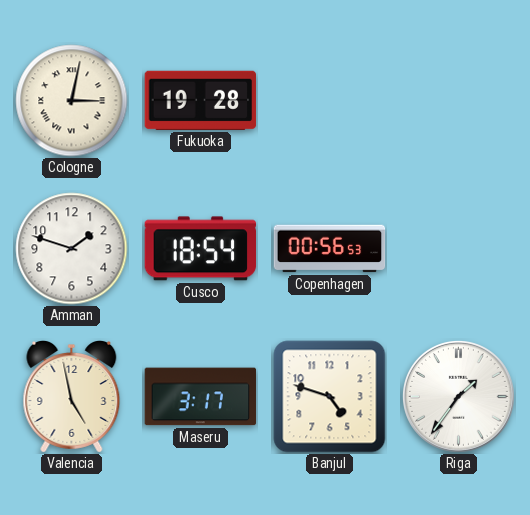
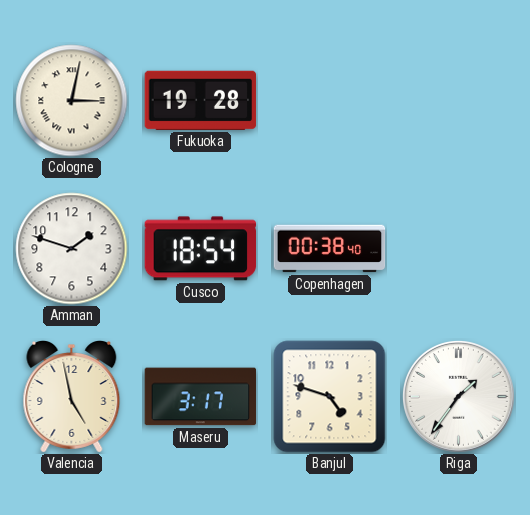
Copenhagen: 00:56 -> 00:38 (330, 249)
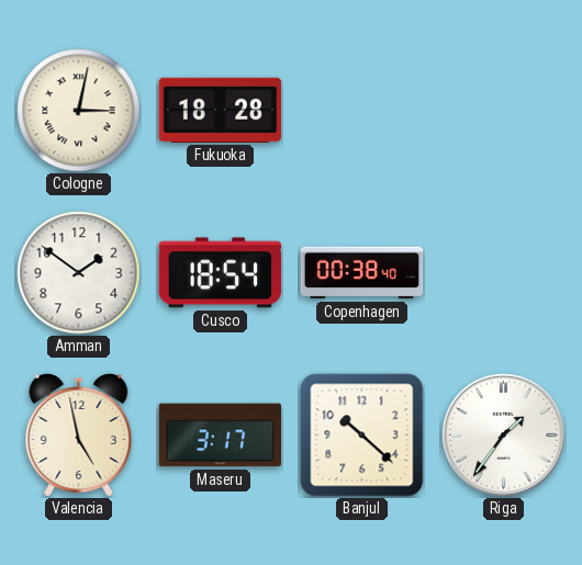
Fukuoka: 19:28 -> 18:28 (221, 110)
Amman: 1:48 -> 1:51 (79, 273)
Banjul: 4:48 -> 10:22 (362, 436)
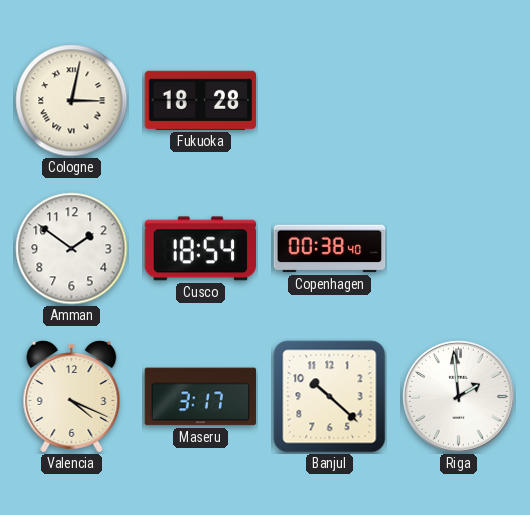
Valencia: 4:58 -> 4:19 (72, 397)
Riga: 1:36 -> 1:59 (458, 396)
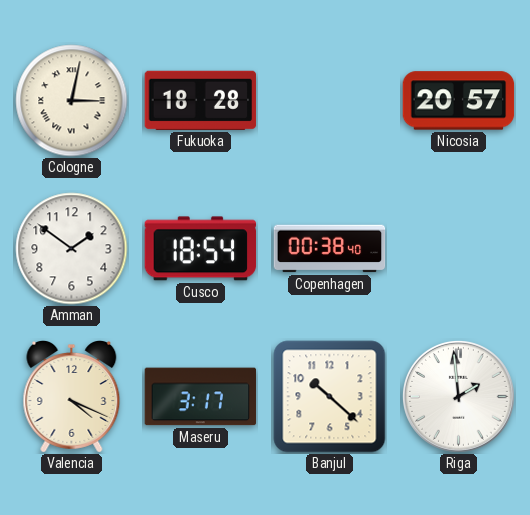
Nicosia: none -> 20:57 (459, 101)
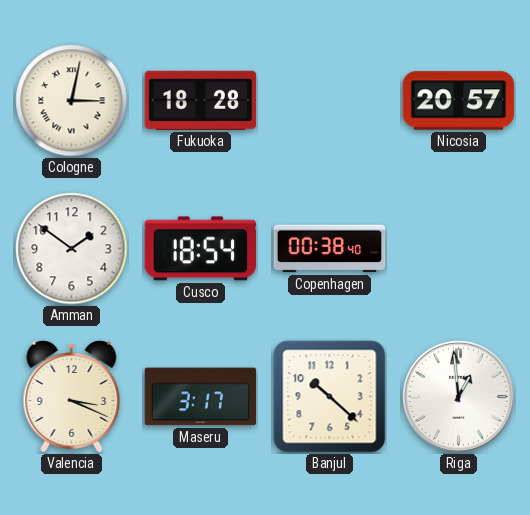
Valencia: 4:19 -> 3:19 (72, 397)
Riga: 1:59 -> 12:59 (458, 396)
